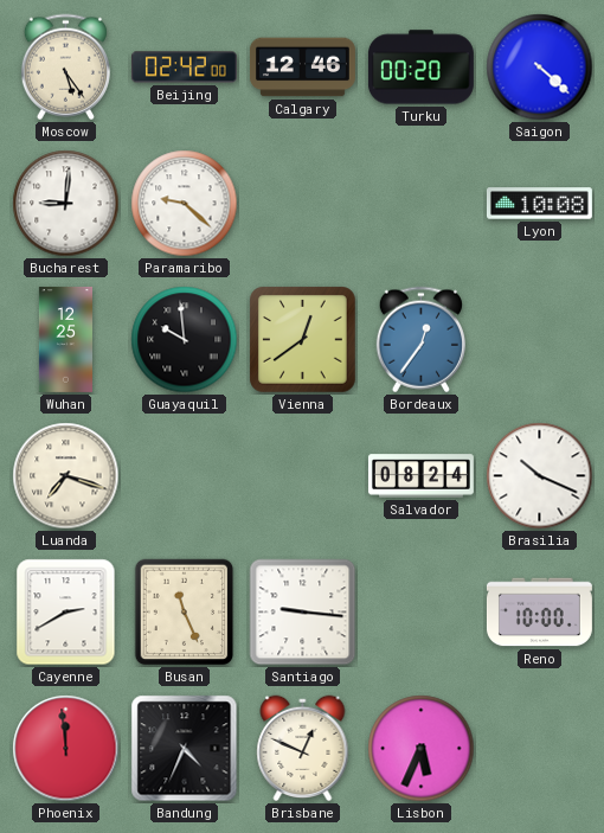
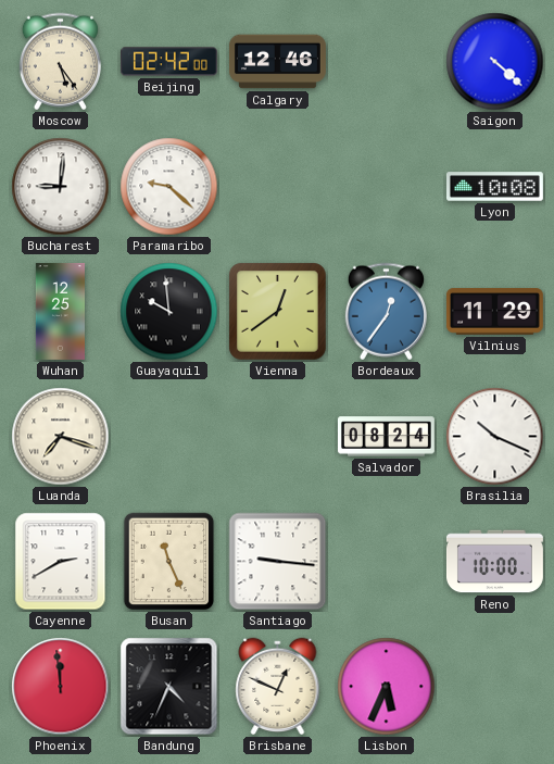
Turku: 00:20 -> none (420, 68)
Vilnius: none -> 11:29 (494, 312)
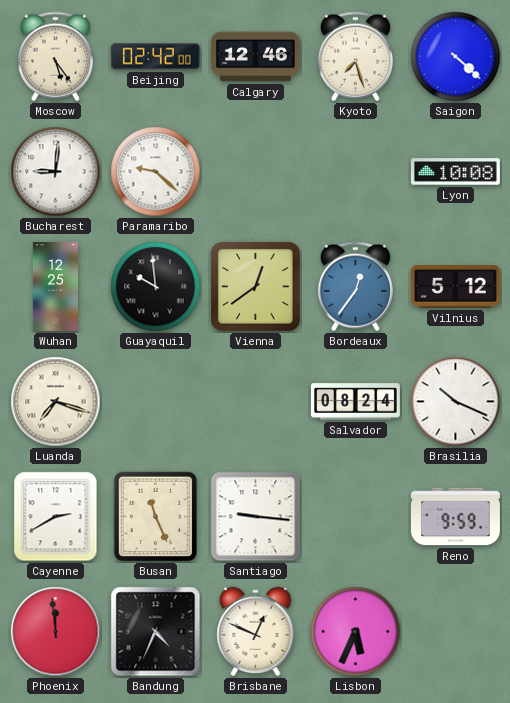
Kyoto: none -> 7:27 (355, 57)
Vilnius: 11:29 -> 5:12 (455, 287)
Reno: 10:00 -> 9:59 (455, 517)
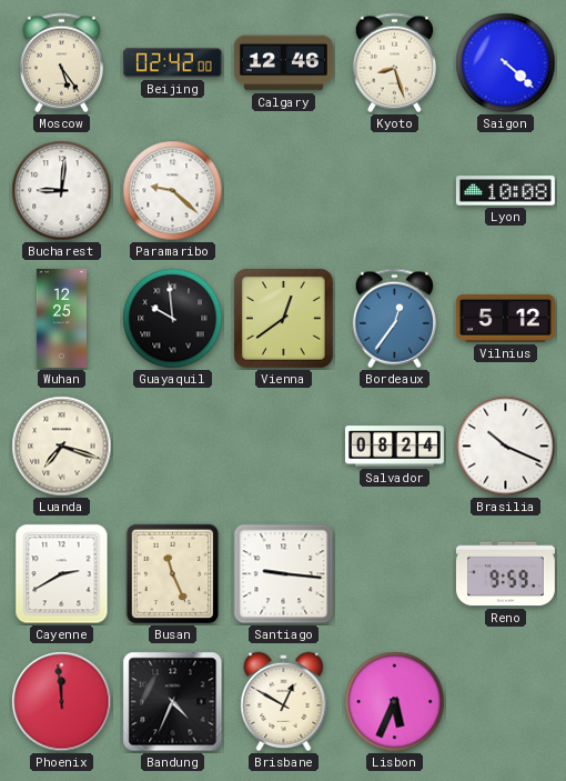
Kyoto: 7:27 -> 8:27 (394, 63)
Brisbane: 12:49 -> 12:50 (284, 702)
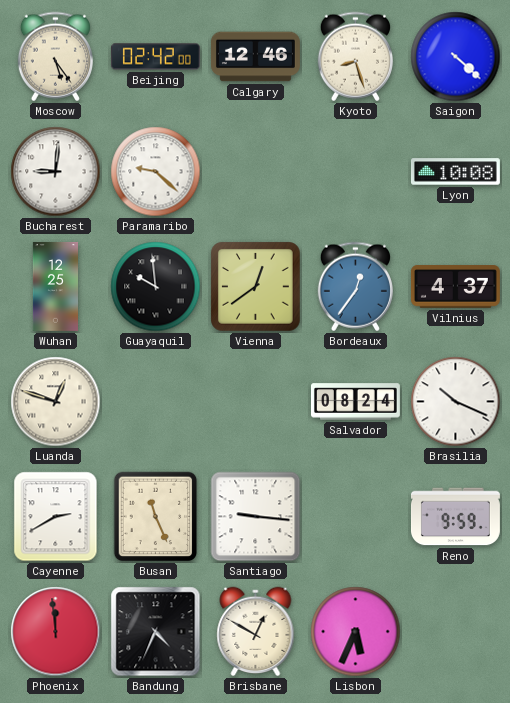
Vilnius: 5:12 -> 4:37 (455, 287)
Luanda: 7:18 -> 12:48 (56, 402)
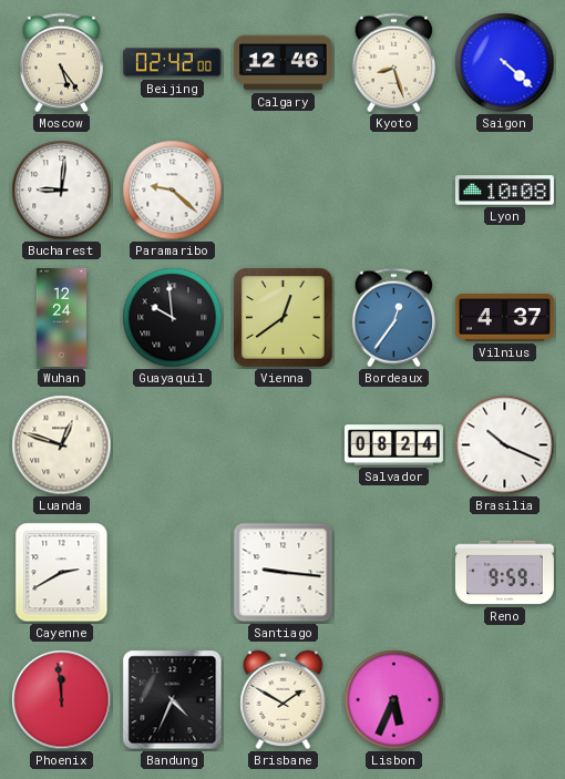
Wuhan: 12:25 -> 12:24 (61, 317)
Busan: 11:26 -> none (156, 517)
Brisbane: 12:50 -> 1:50 (284, 700)
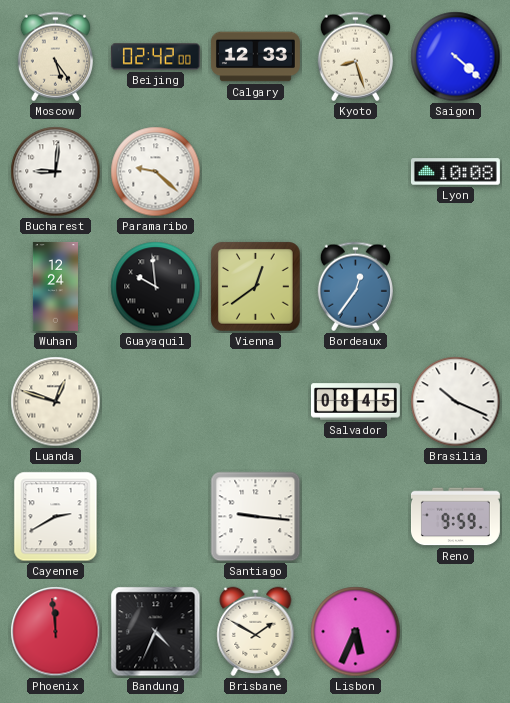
Calgary: 12:46 -> 12:33 (255, 57)
Vilnius: 4:37 -> none (504, 318)
Salvador: 08:24 -> 08:45 (355, 402)
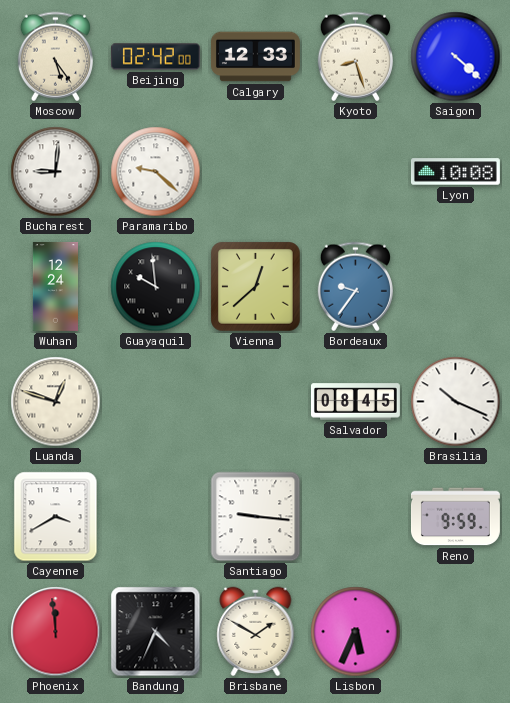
Vienna: 12:39 -> 12:38 (256, 287)
Bordeaux: 12:36 -> 9:36 (355, 287)
Cayenne: 2:40 -> 3:40 (56, 517)
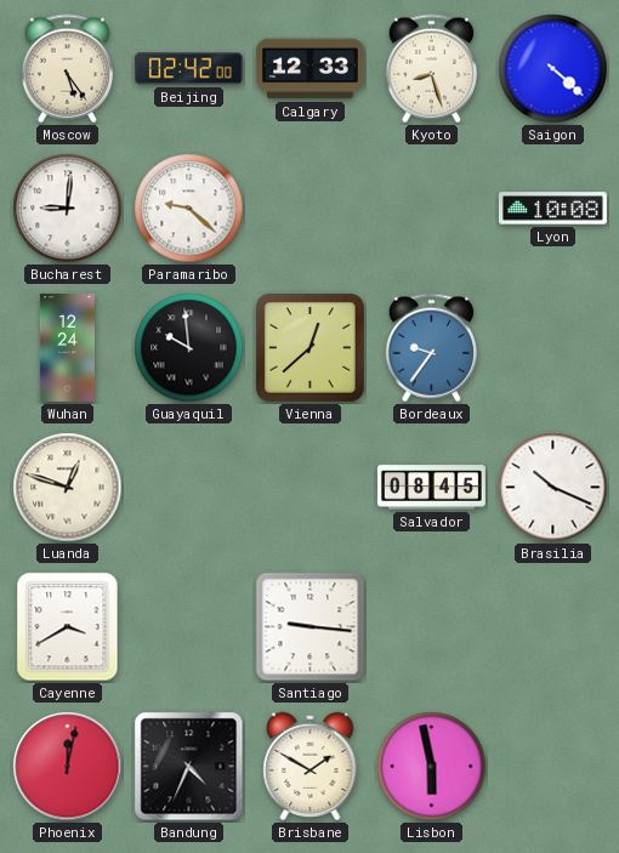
Reno: 9:59 -> none (455, 517)
Phoenix: 11:59 -> 12:02 (68, 767)
Lisbon: 5:34 -> 5:58 (432, 767)
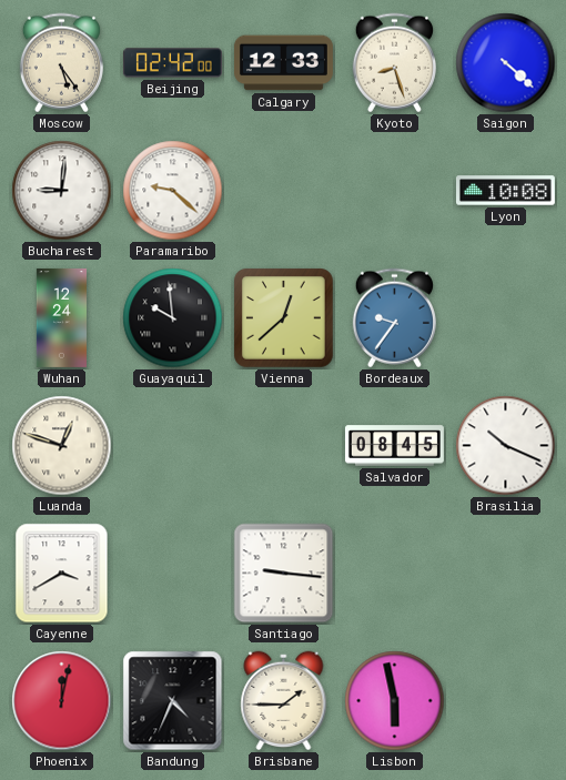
Brisbane: 1:50 -> 1:45 (284, 701)
